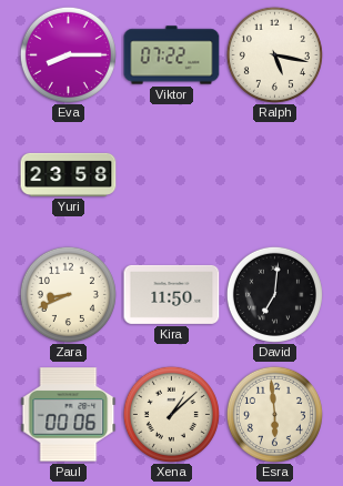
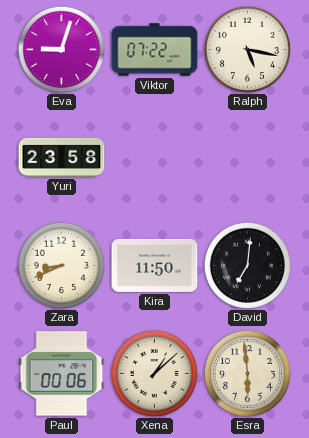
Eva: 8:15 -> 9:03 (61, 49)
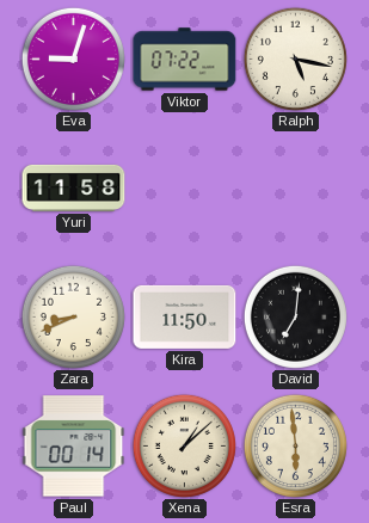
Yuri: 23:58 -> 11:58 (74, 187)
Paul: 00:06 -> 00:14 (74, 447)
